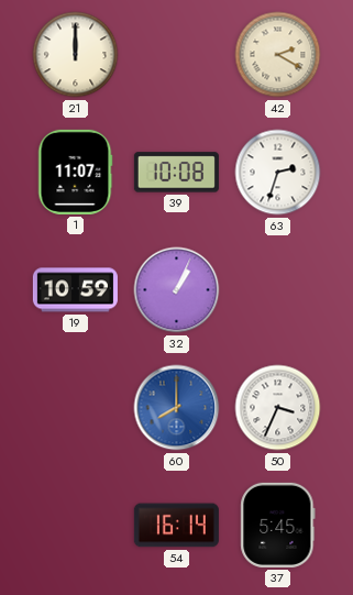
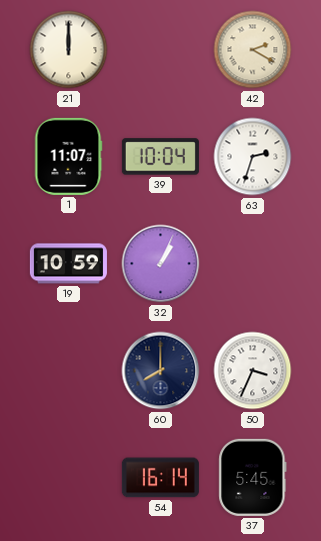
39: 10:08 -> 10:04 (160, 157)
60 dial: blue -> navy (161, 371)
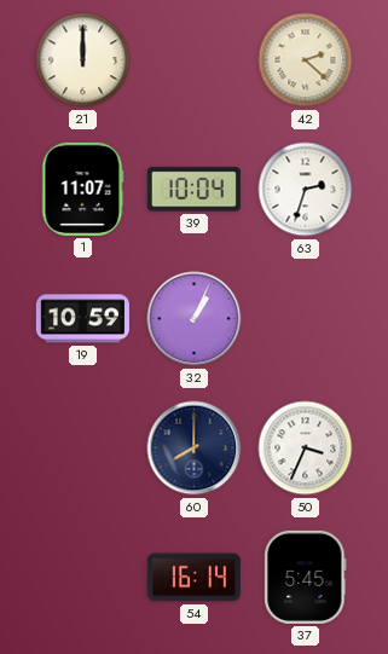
42: 2:20 -> 2:22 (306, 60)
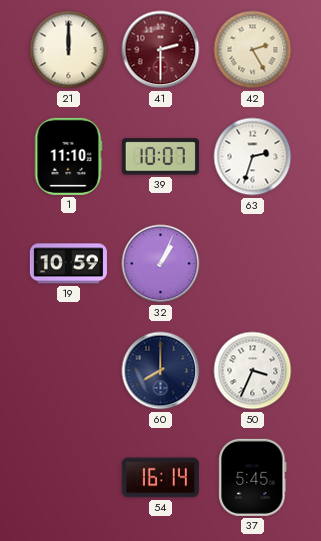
41: none -> 2:30 (161, 50)
42: 2:22 -> 2:25 (253, 50)
1: 11:07 -> 11:10 (68, 156)
39: 10:04 -> 10:07 (160, 157)
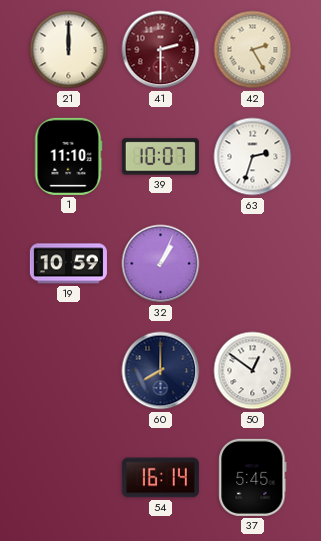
50: 3:34 -> 12:51 (253, 371)
